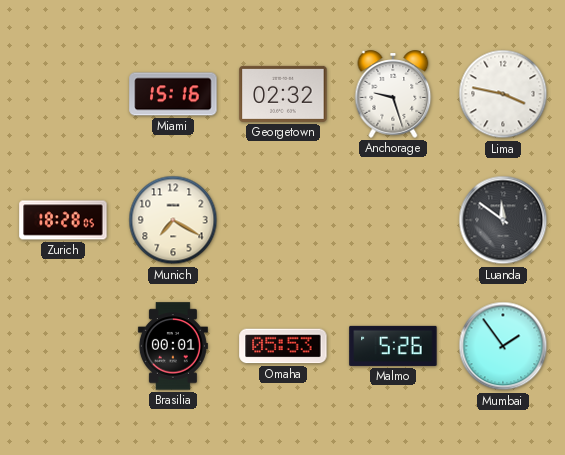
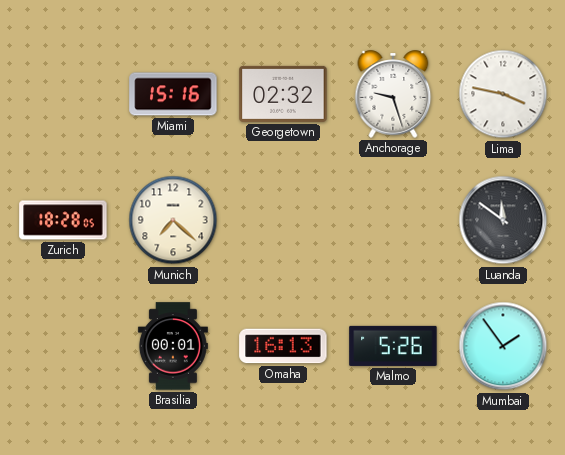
Munich: 7:20 -> 7:22 (173, 220)
Omaha: 05:53 -> 16:13 (283, 346)
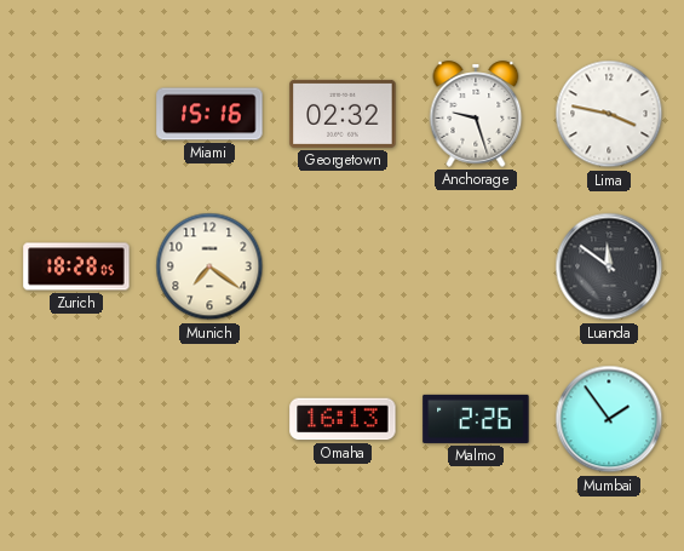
Munich: 7:22 -> 7:21 (209, 266)
Brasilia: 00:01 -> none (173, 346)
Malmo: 5:26 -> 2:26 (476, 419)
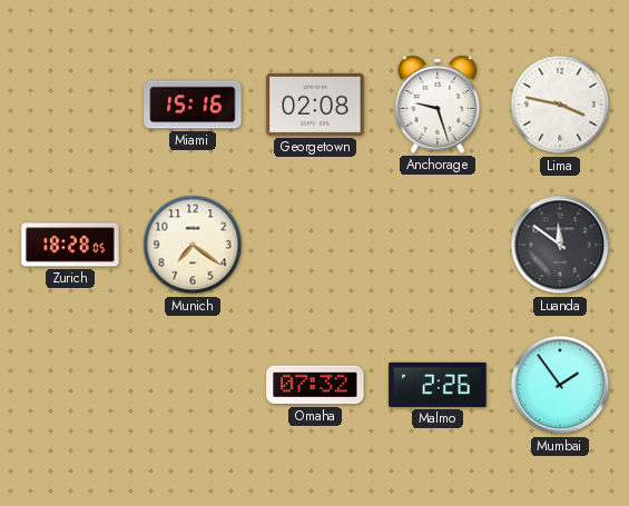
Georgetown: 02:32 -> 02:08 (315, 105)
Omaha: 16:13 -> 07:32 (315, 385)
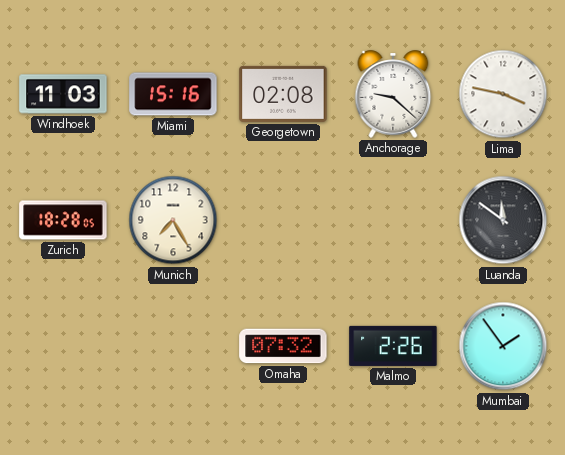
Windhoek: none -> 11:03 (63, 94)
Anchorage: 9:27 -> 9:22 (393, 94)
Munich: 7:21 -> 7:25 (173, 220)
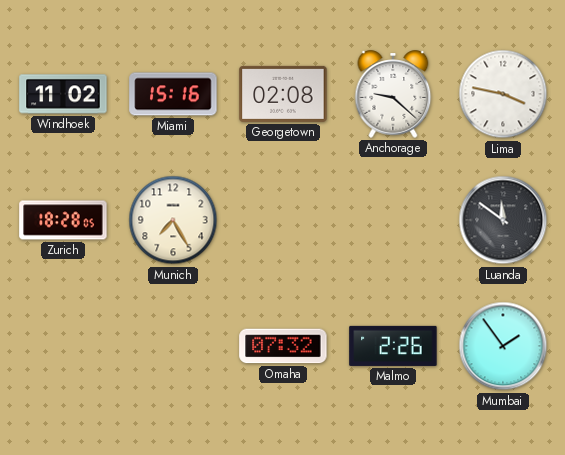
Windhoek: 11:03 -> 11:02 (63, 94)
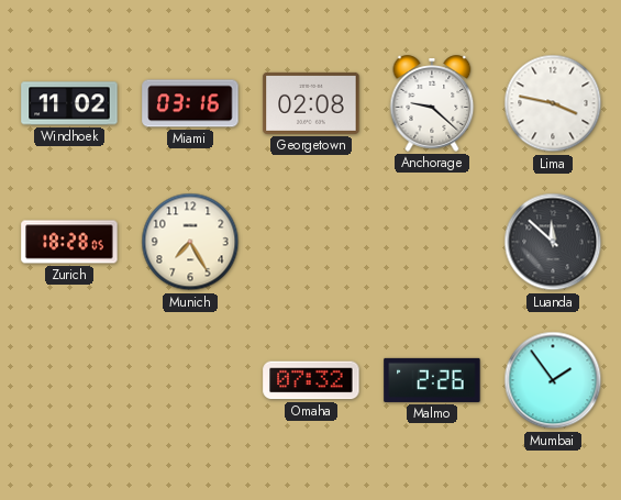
Miami: 15:16 -> 03:16 (190, 103)
Luanda: 11:51 -> 11:52 (553, 242)
